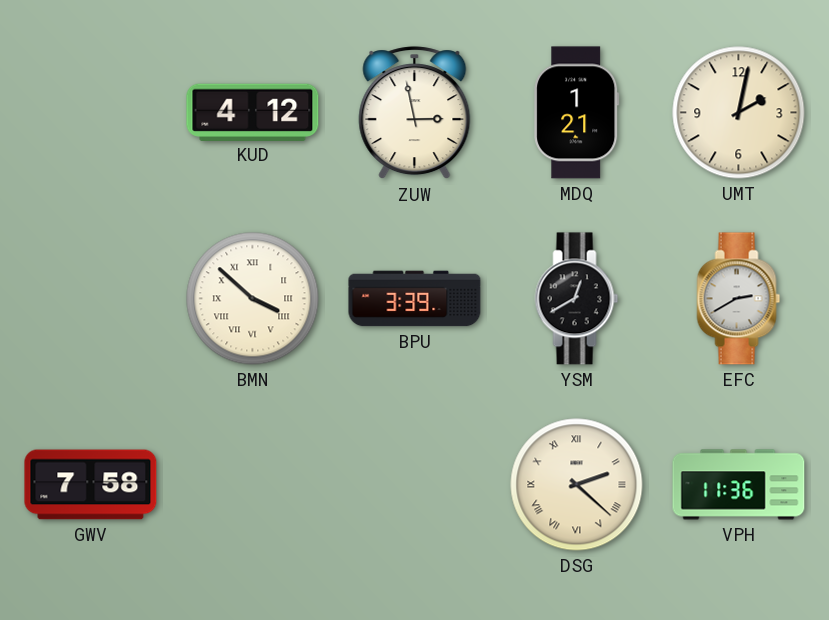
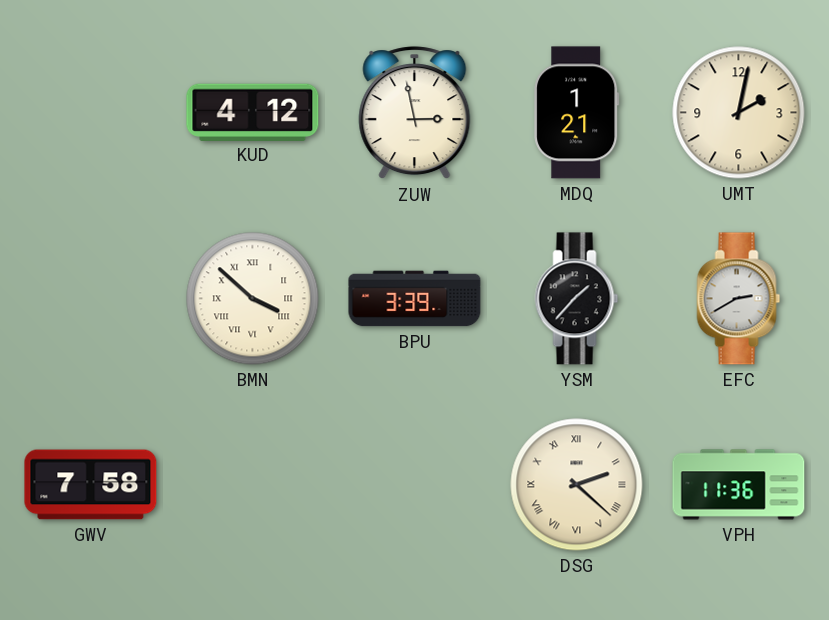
YSM: 12:40 -> 1:37 (577, 299)
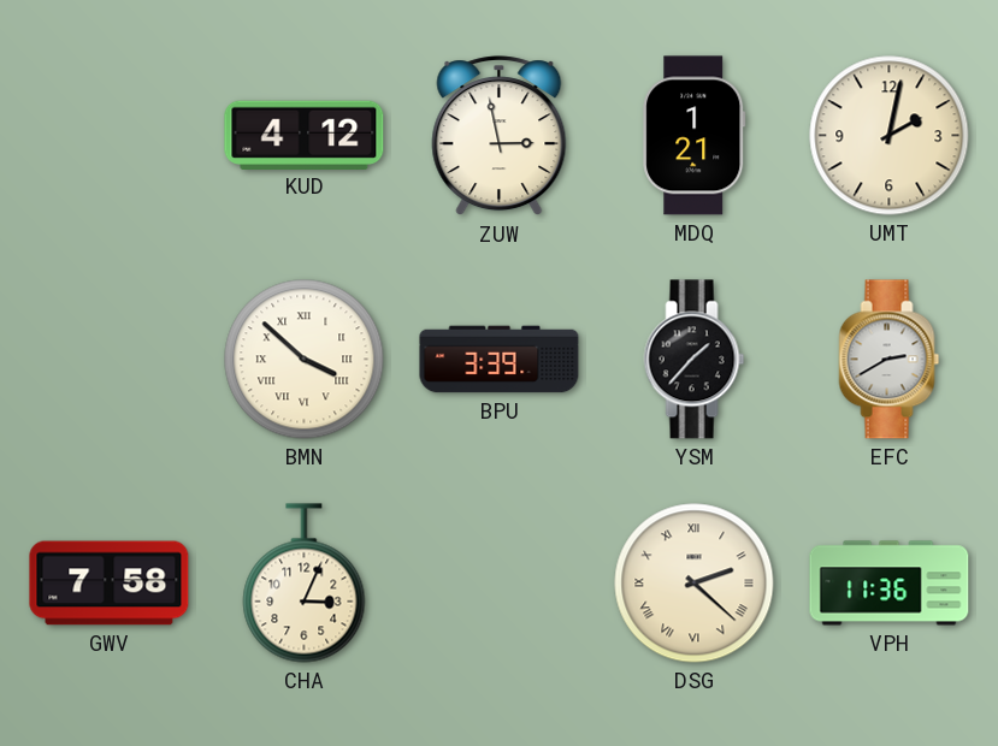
CHA: none -> 3:04 (305, 584)
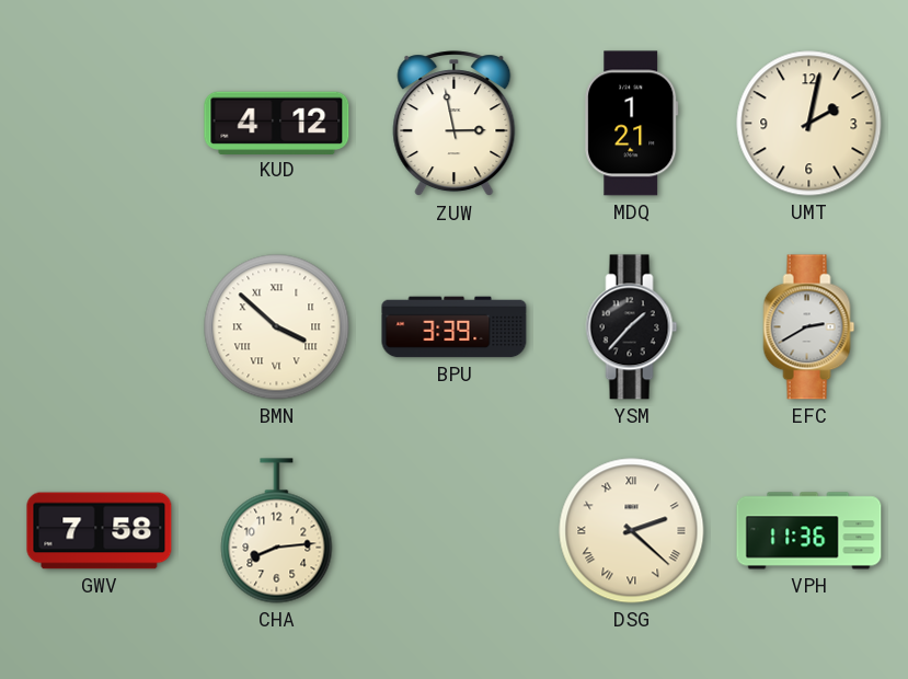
CHA: 3:04 -> 8:14 (277, 531)
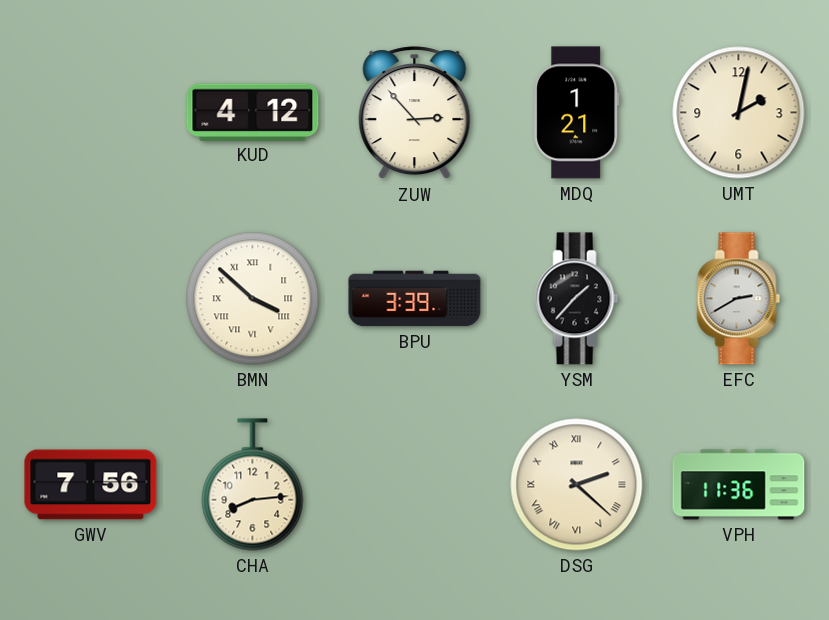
ZUW: 2:58 -> 2:53 (415, 113)
GWV: 7:58 -> 7:56 (91, 485)
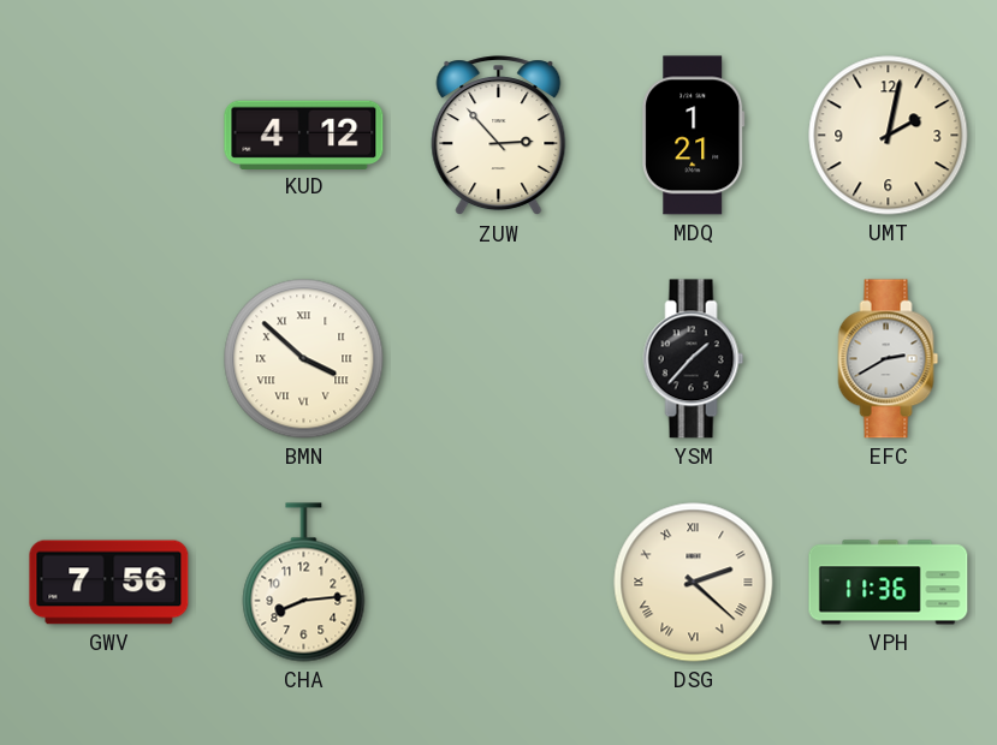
BPU: 3:39 -> none (415, 299)
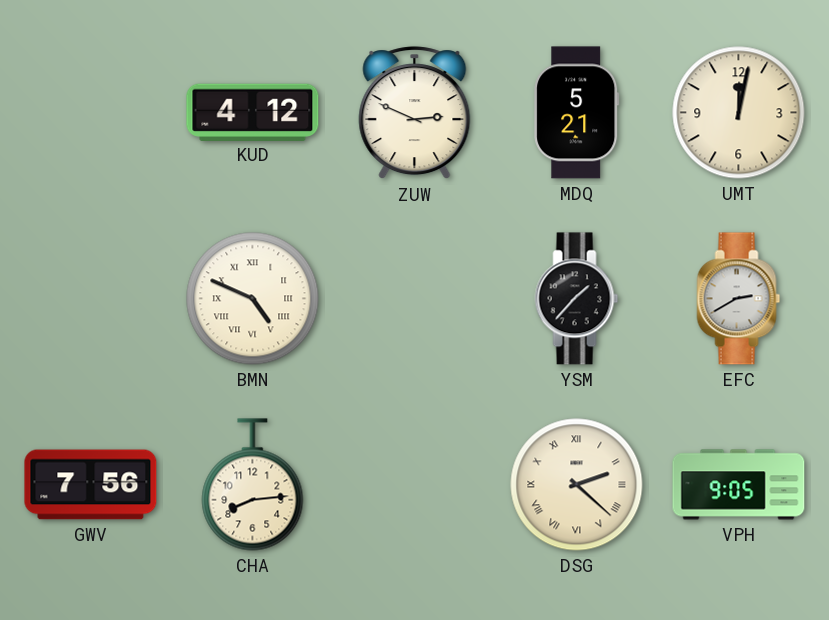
ZUW: 2:53 -> 2:49 (415, 113)
MDQ: 1:21 -> 5:21 (577, 113)
UMT: 2:02 -> 12:02 (739, 113)
BMN: 3:52 -> 4:49 (253, 299)
VPH: 11:36 -> 9:05 (739, 485)
